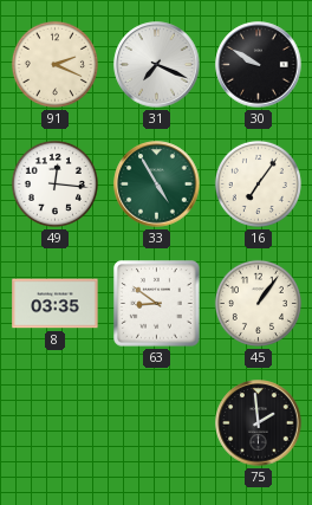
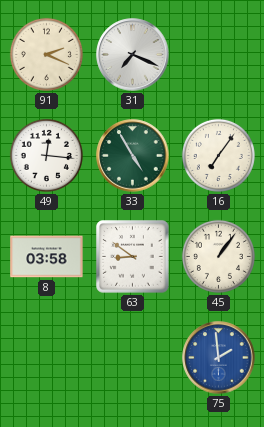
30: 9:50 -> none (259, 65)
8: 03:35 -> 03:58 (47, 257)
75 dial: black -> blue (219, 358)
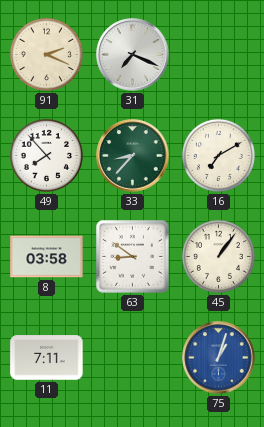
49: 12:16 -> 7:53 (46, 155)
33: 4:55 -> 8:37 (133, 156)
16: 7:06 -> 7:10 (218, 155)
11: none -> 7:11 (47, 358)
75: 1:59 -> 1:03 (219, 358)
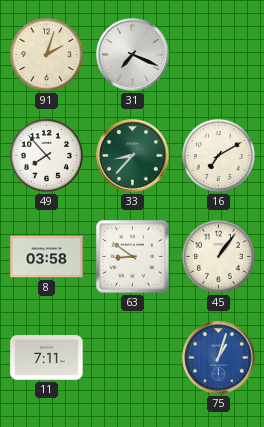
91: 2:19 -> 2:03 (46, 54)
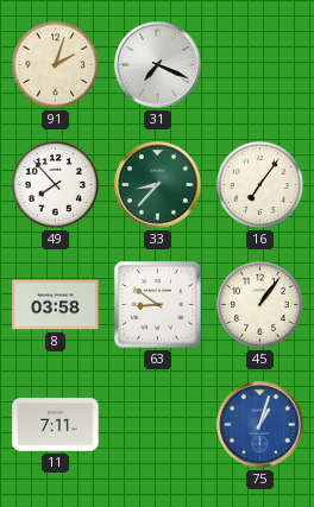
16: 7:10 -> 7:06 (259, 184)
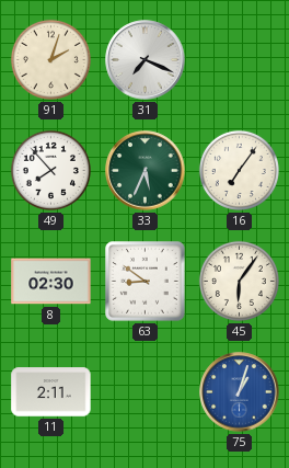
33: 8:37 -> 5:34 (146, 171)
8: 03:58 -> 02:30 (51, 282)
45: 1:06 -> 6:06 (239, 281)
11: 7:11 -> 2:11 (51, 392)
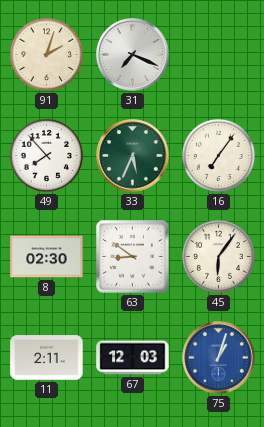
67: none -> 12:03 (133, 358)
